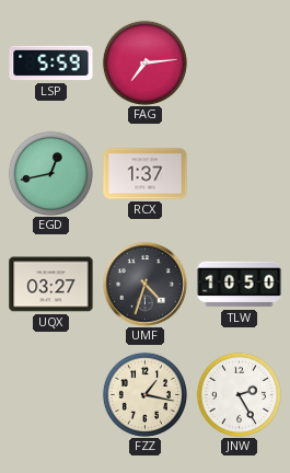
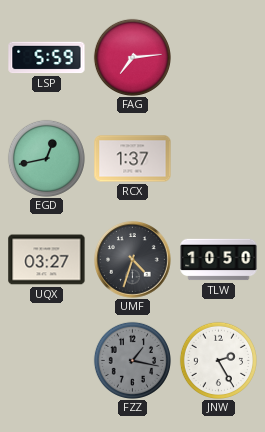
FZZ dial: cream -> grey (132, 360)
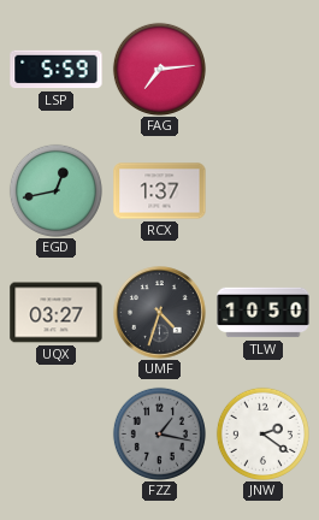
JNW: 2:25 -> 2:21 (262, 433)
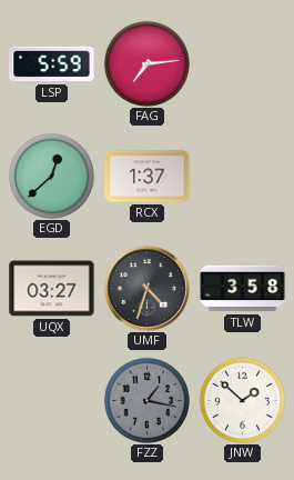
EGD: 12:43 -> 12:38 (51, 176)
TLW: 10:50 -> 3:58 (243, 289)
JNW: 2:21 -> 1:52 (242, 400)
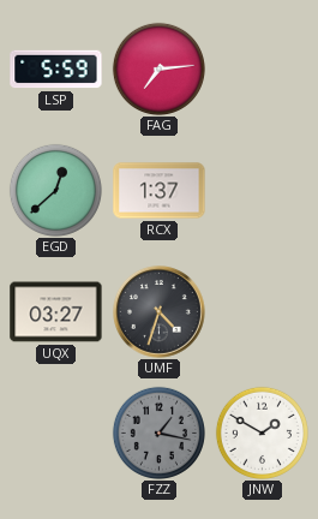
TLW: 3:58 -> none (243, 289)
JNW: 1:52 -> 1:50 (262, 432)
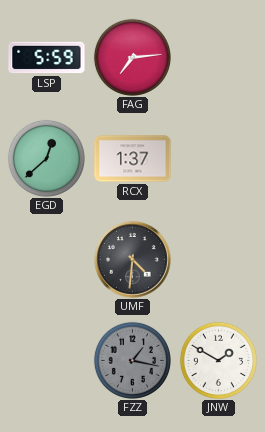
UQX: 03:27 -> none (56, 312)
UMF: 4:33 -> 4:31 (133, 260)
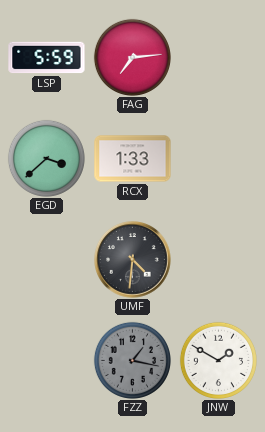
EGD: 12:38 -> 3:38 (46, 158)
RCX: 1:37 -> 1:33 (133, 159)
